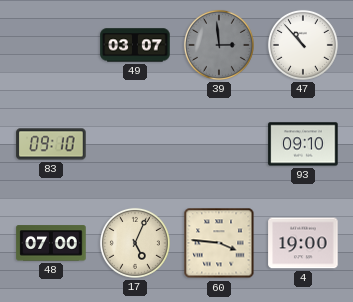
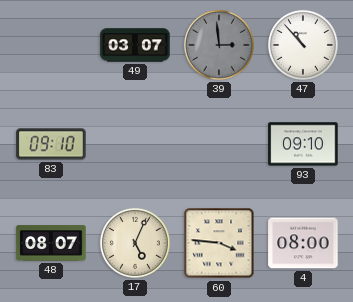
48: 07:00 -> 08:07 (51, 243)
4: 19:00 -> 08:00 (303, 243)
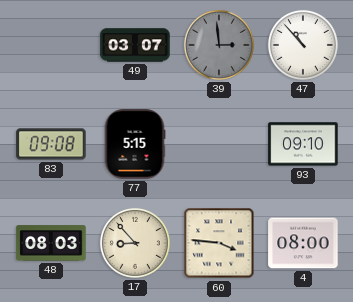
83: 09:10 -> 09:08 (51, 144)
77: none -> 5:15 (135, 144)
48: 08:07 -> 08:03 (51, 243)
17: 5:04 -> 8:53 (135, 243)
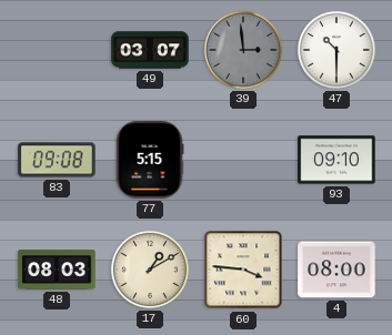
47: 10:53 -> 10:30 (336, 50)
17: 8:53 -> 1:10 (150, 270)
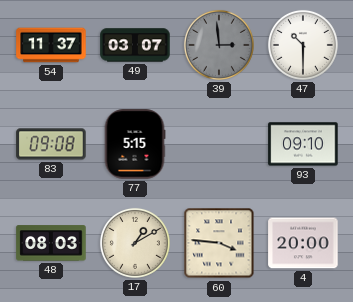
54: none -> 11:37 (51, 45)
4: 08:00 -> 20:00 (303, 243)
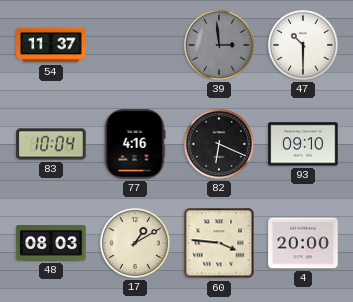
49: 03:07 -> none (135, 45)
83: 09:08 -> 10:04 (51, 144)
77: 5:15 -> 4:16 (135, 144)
82: none -> 6:19 (219, 144)
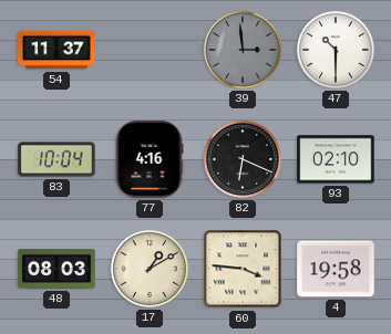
93: 09:10 -> 02:10 (336, 159)
4: 20:00 -> 19:58 (336, 269)
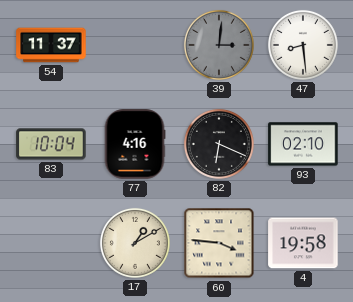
39: 2:59 -> 3:01 (219, 45)
47: 10:30 -> 8:29 (303, 45)
48: 08:03 -> none (56, 269)
